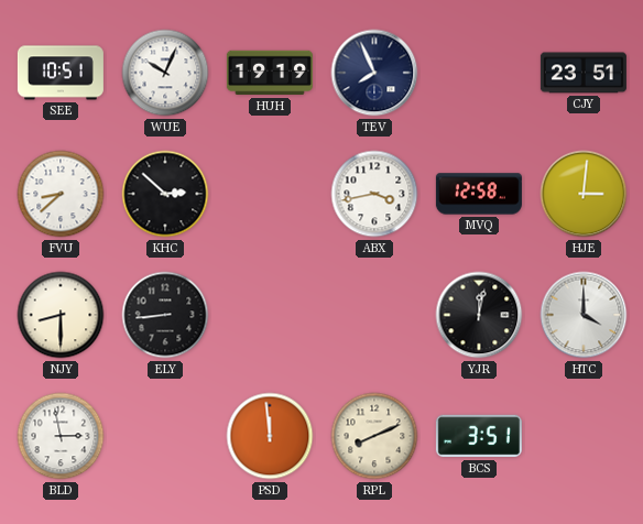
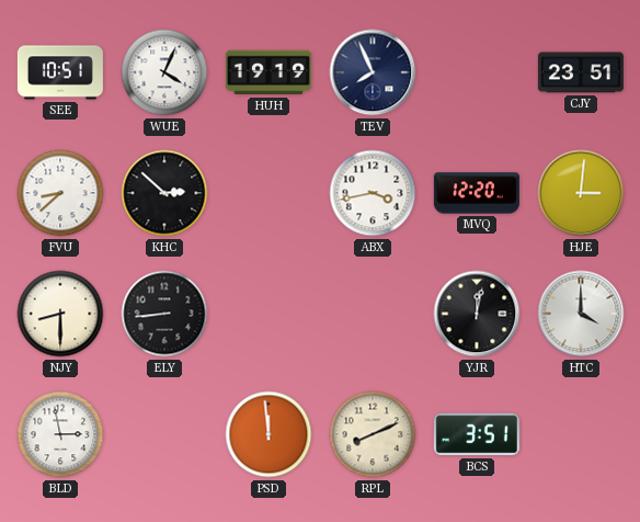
WUE: 10:04 -> 4:04 (164, 72)
MVQ: 12:58 -> 12:20 (477, 193)
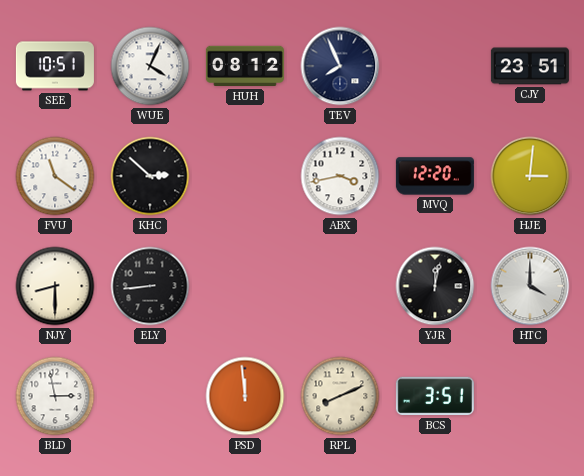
HUH: 19:19 -> 08:12 (245, 66)
FVU: 8:38 -> 11:21 (55, 176)
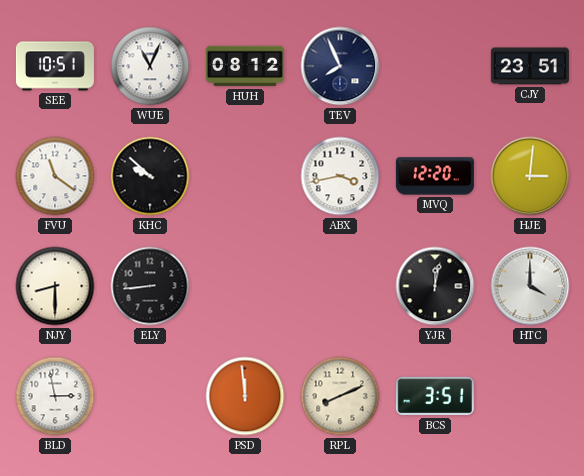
WUE: 4:04 -> 11:04 (150, 66)
KHC: 2:52 -> 9:52 (150, 176)
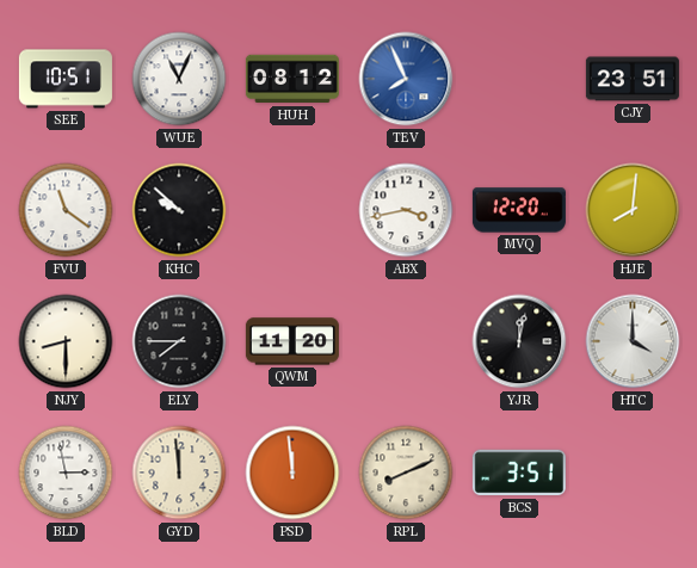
TEV dial: navy -> blue (406, 79)
HJE: 3:01 -> 8:01 (633, 210)
ELY: 8:44 -> 7:45 (179, 341)
QWM: none -> 11:20 (292, 341)
GYD: none -> 11:59 (179, 473)
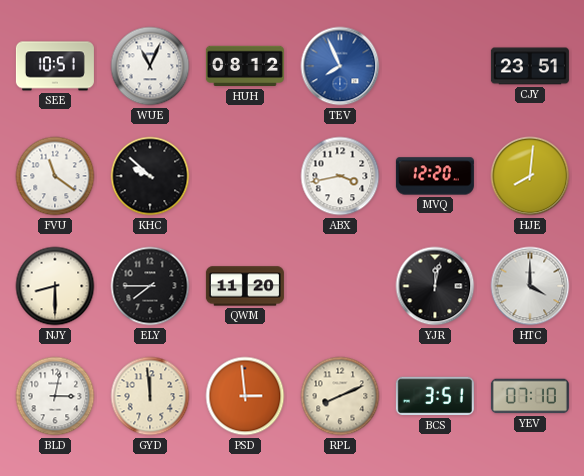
BLD: 2:58 -> 3:02 (55, 396)
PSD: 11:59 -> 2:59 (245, 396)
YEV: none -> 07:10 (530, 396)
